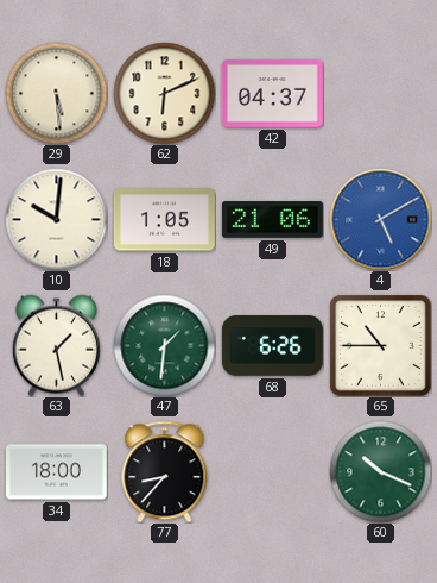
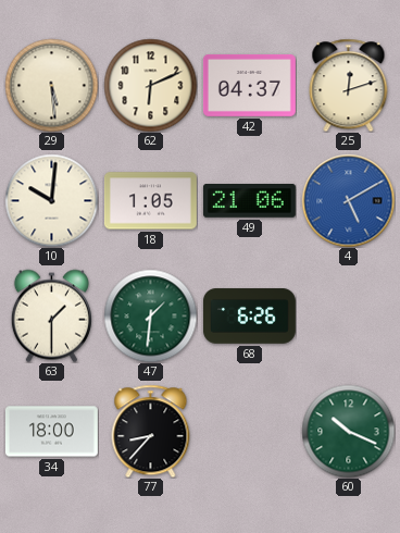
25: none -> 12:12 (349, 85)
63: 1:28 -> 1:30 (51, 315)
65: 10:45 -> none (380, 345)
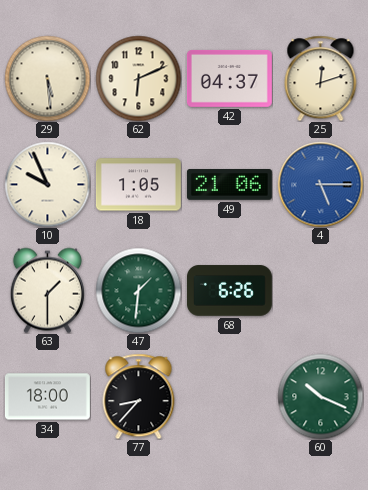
10: 10:01 -> 9:56 (47, 184)
4: 5:10 -> 5:15 (320, 184)
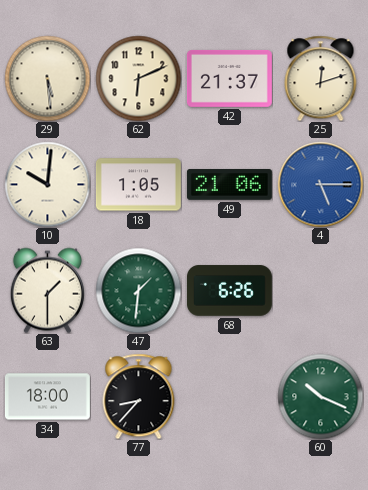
42: 04:37 -> 21:37 (229, 78)
10: 9:56 -> 10:01 (47, 184)
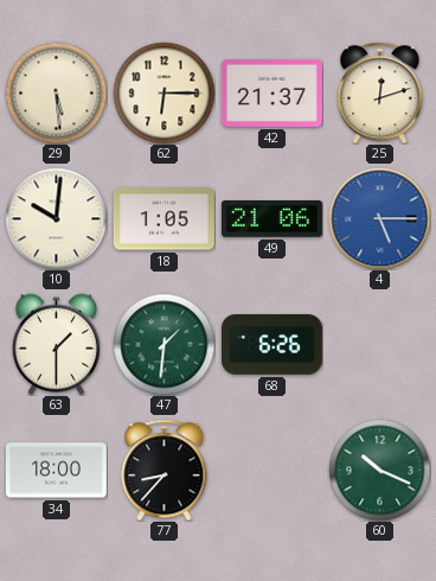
62: 6:11 -> 6:15 (163, 92)
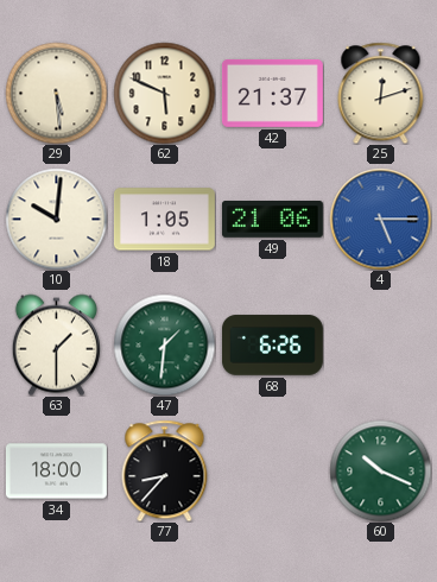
62: 6:15 -> 5:49 (164, 93)
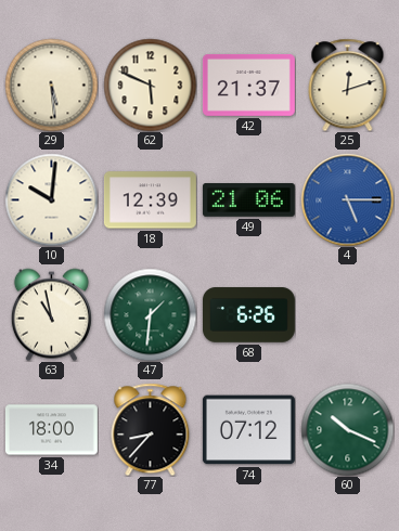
18: 1:05 -> 12:39 (150, 200)
63: 1:30 -> 10:58 (51, 314)
74: none -> 07:12 (248, 430)
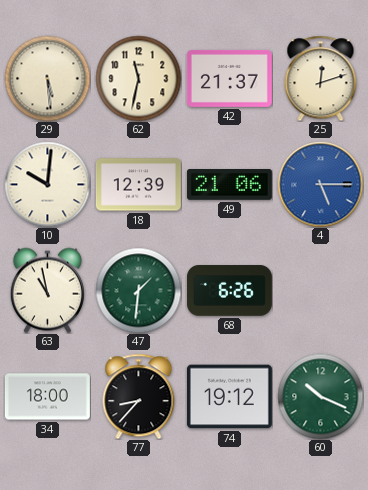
62: 5:49 -> 11:32 (138, 78)
74: 07:12 -> 19:12 (229, 397)
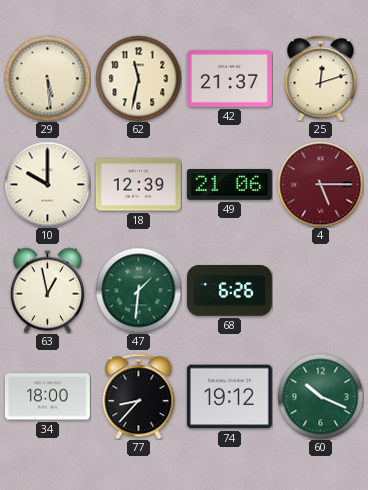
10: 10:01 -> 10:00 (47, 184)
4 dial: blue -> burgundy (320, 184)
63: 10:58 -> 12:58 (47, 290)
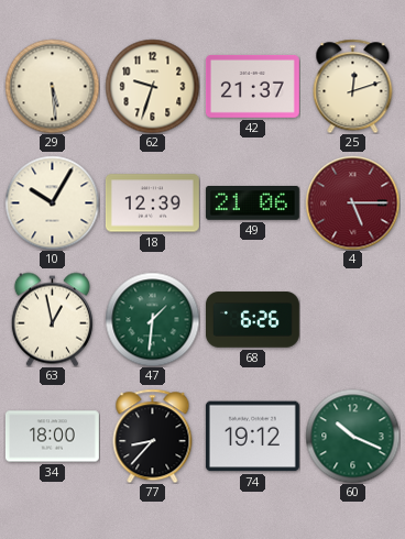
62: 11:32 -> 9:33 (152, 86)
10: 10:00 -> 10:05 (52, 202)
